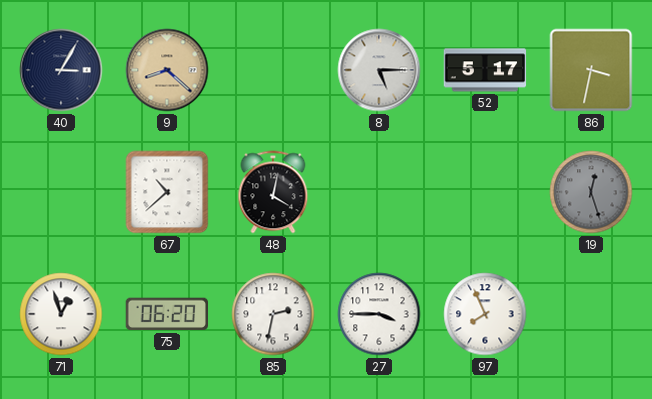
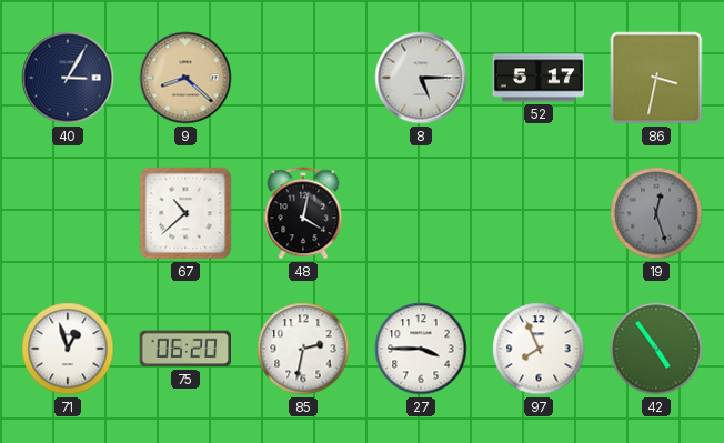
42: none -> 4:54 (656, 349)
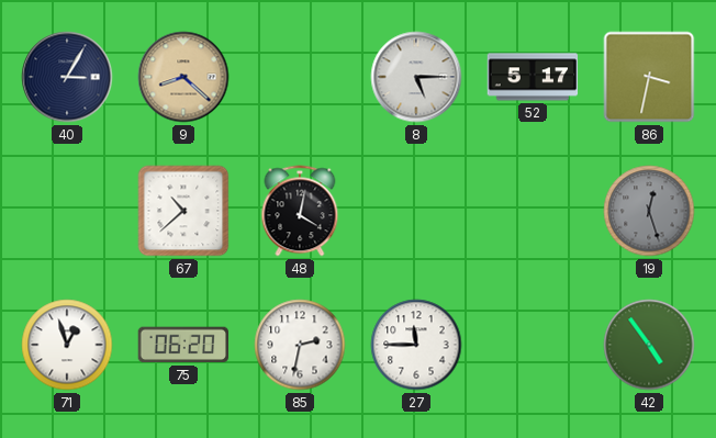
27: 3:45 -> 11:45 (416, 345)
97: 7:56 -> none (539, 349)
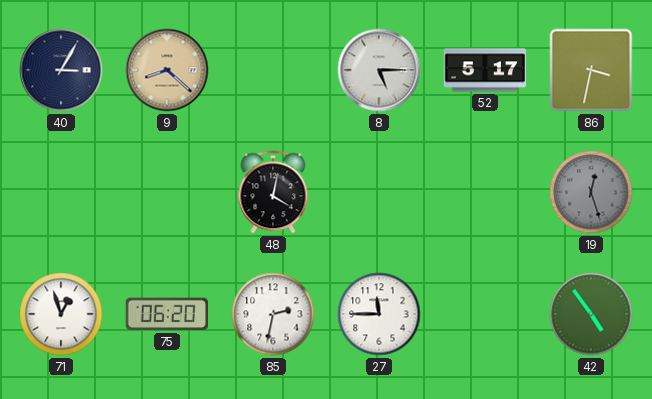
67: 10:38 -> none (183, 211)
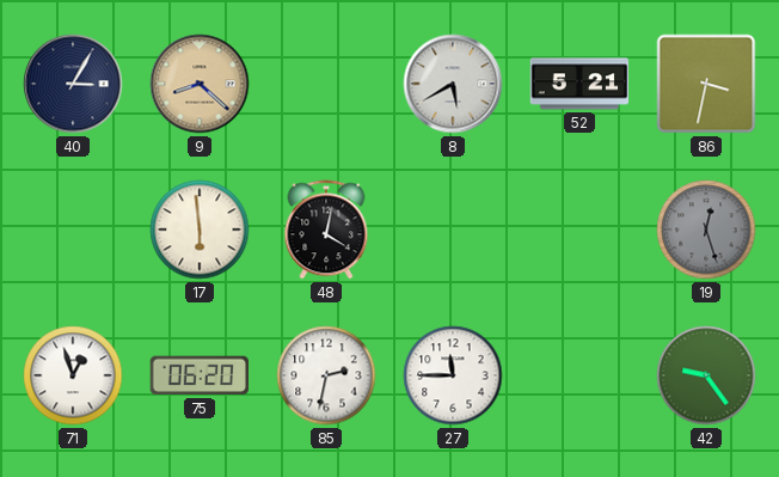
8: 5:15 -> 5:40 (453, 84)
52: 5:17 -> 5:21 (579, 84)
17: none -> 5:59 (200, 230)
42: 4:54 -> 9:24 (706, 375)
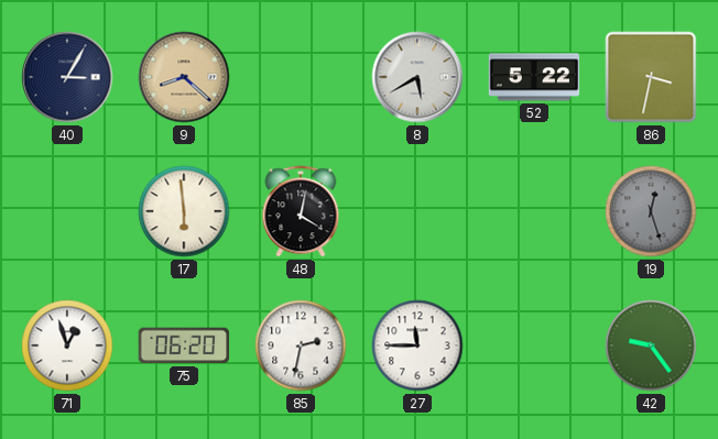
52: 5:21 -> 5:22 (534, 77)
